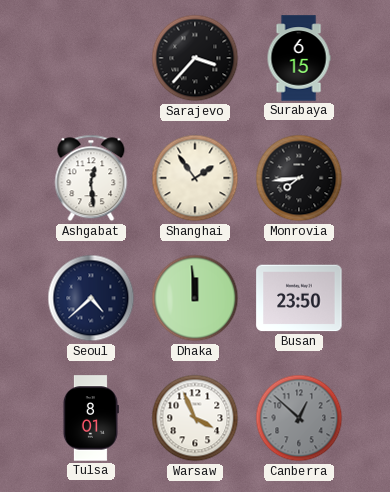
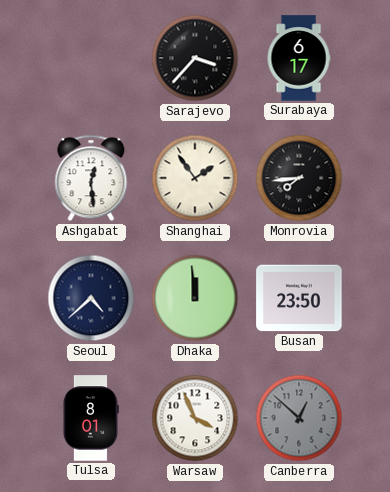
Surabaya: 6:15 -> 6:17 (299, 58)
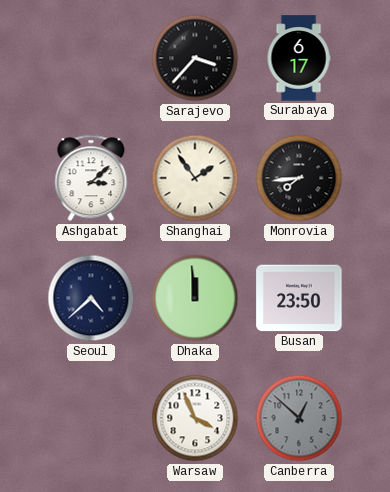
Ashgabat: 12:29 -> 3:08 (91, 178)
Tulsa: 8:01 -> none (90, 418)
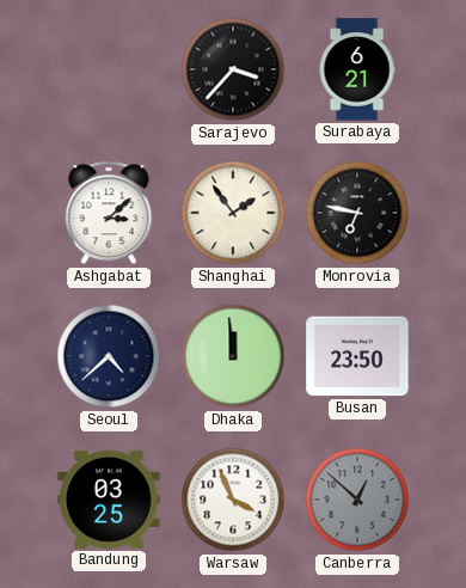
Surabaya: 6:17 -> 6:21 (357, 69)
Monrovia: 7:44 -> 6:47 (357, 213)
Bandung: none -> 03:25 (109, 500)
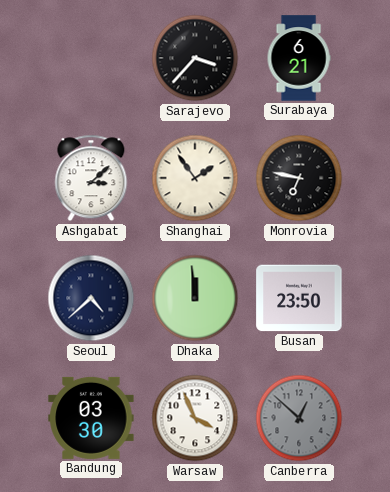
Bandung: 03:25 -> 03:30 (91, 418)
